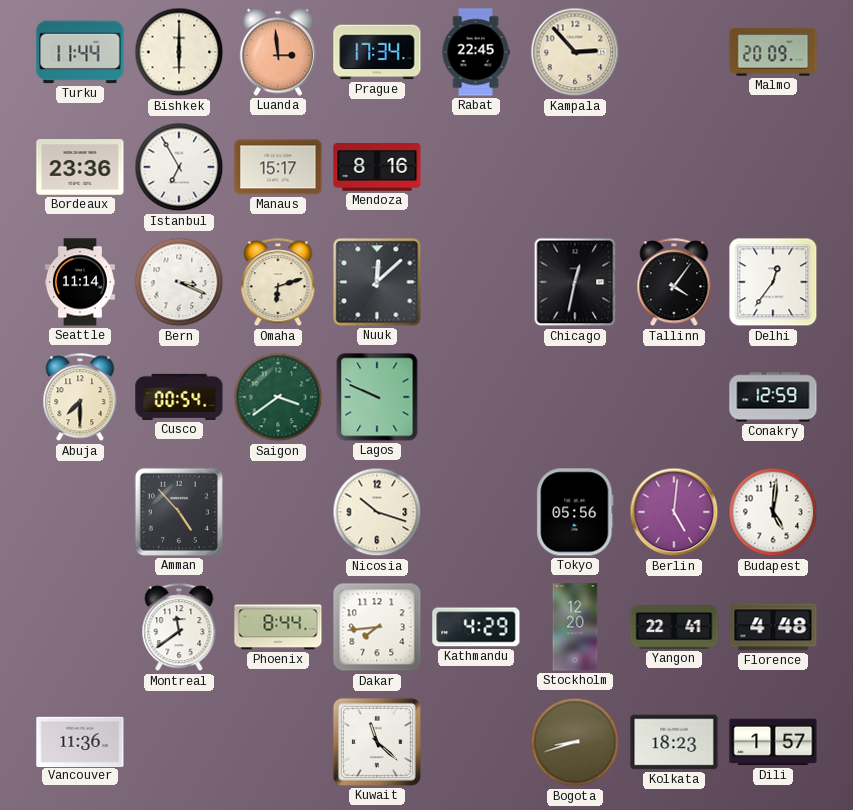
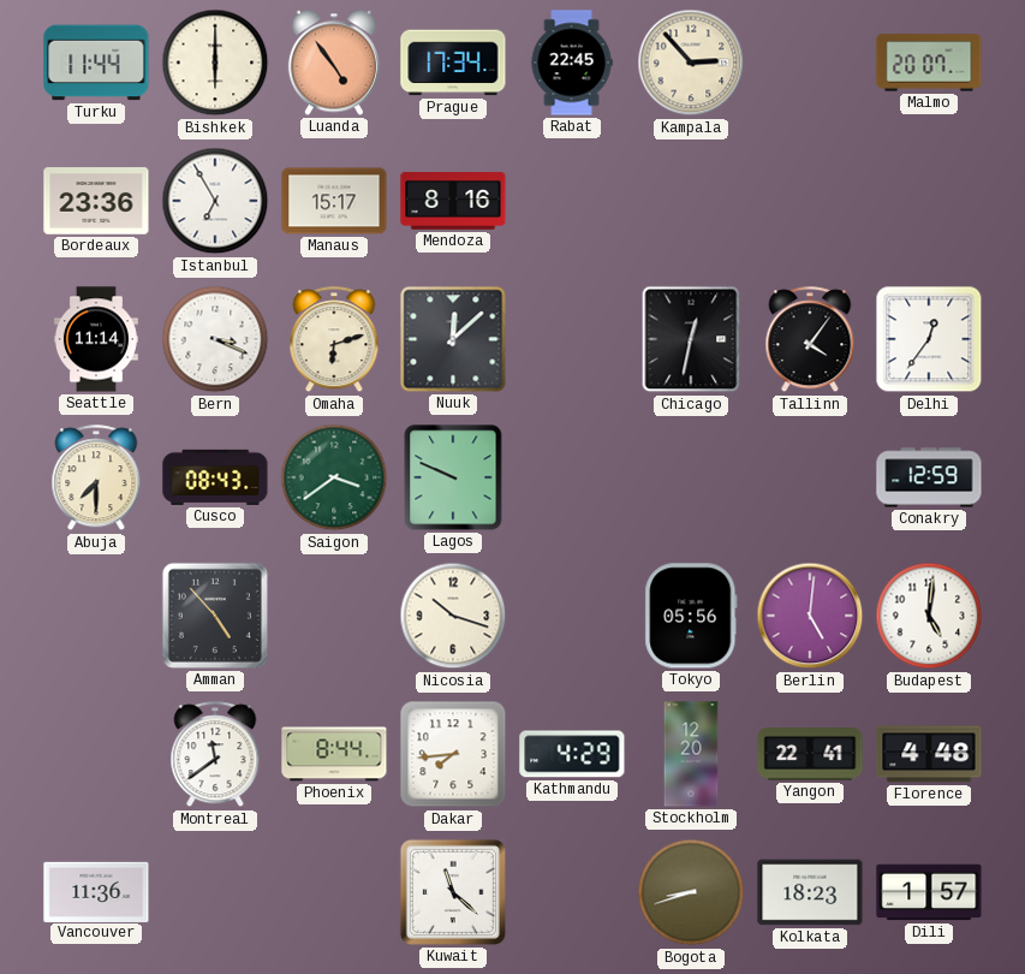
Luanda: 2:59 -> 4:54 (334, 63)
Malmo: 20:09 -> 20:07 (929, 63)
Cusco: 00:54 -> 08:43 (215, 477)
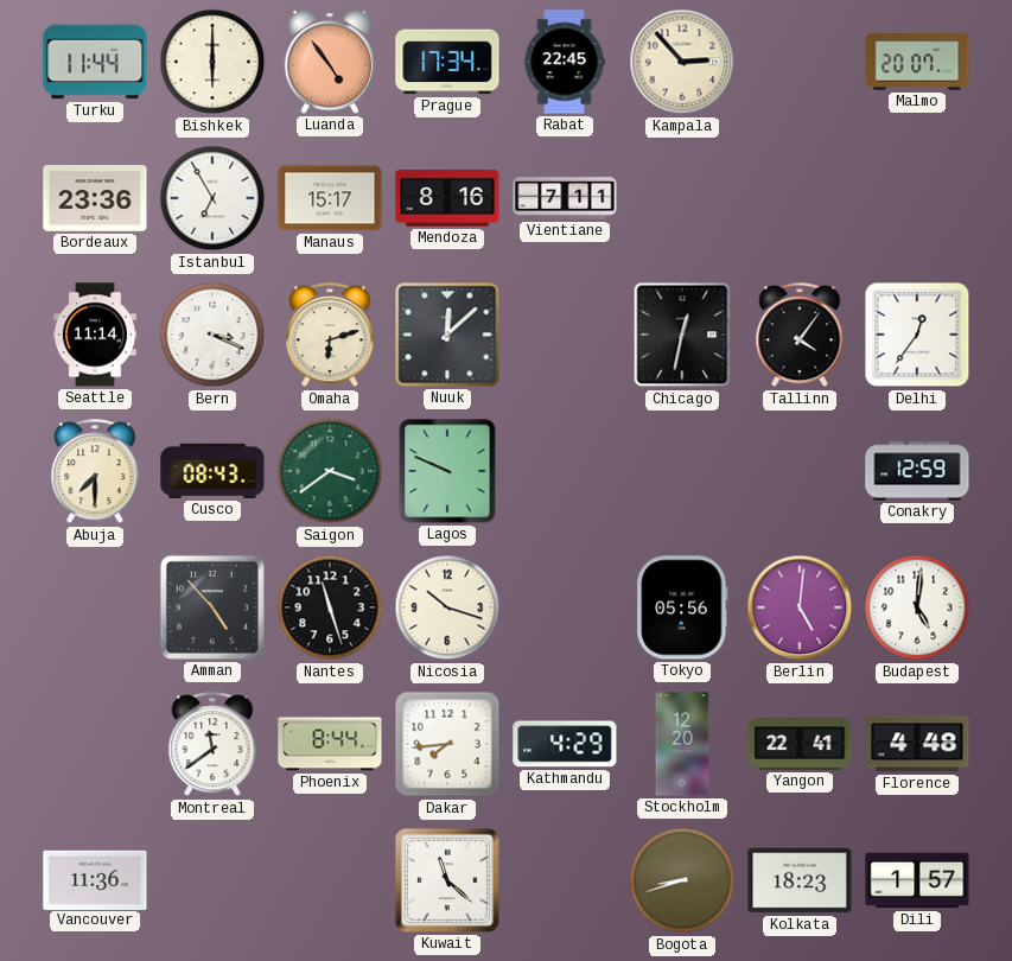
Vientiane: none -> 7:11 (565, 198)
Nantes: none -> 11:27 (330, 607)
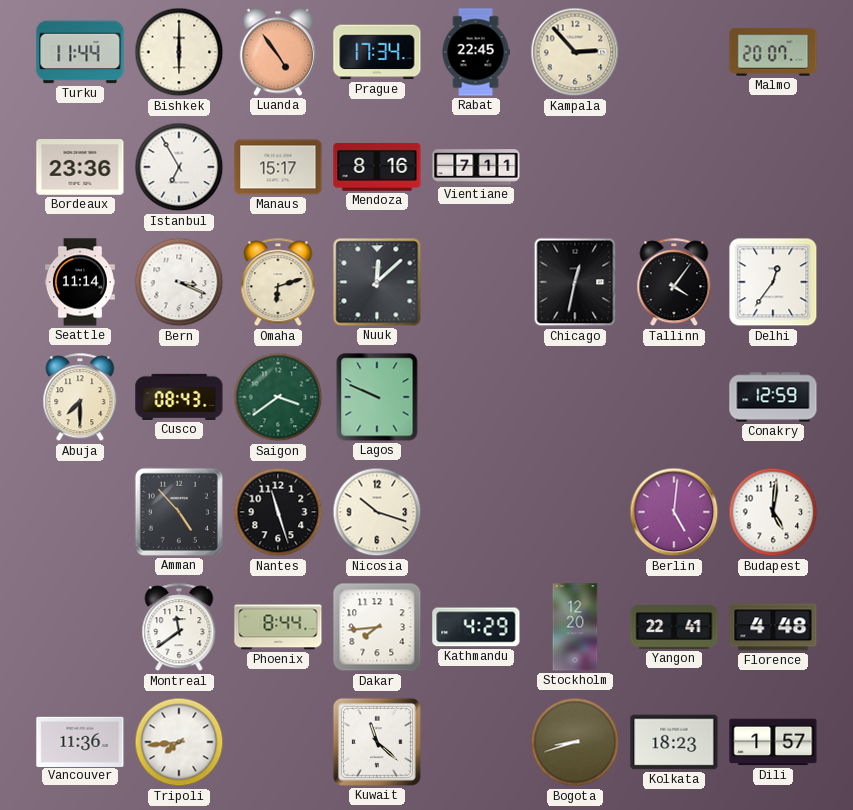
Tokyo: 05:56 -> none (682, 607)
Tripoli: none -> 7:44 (179, 742)
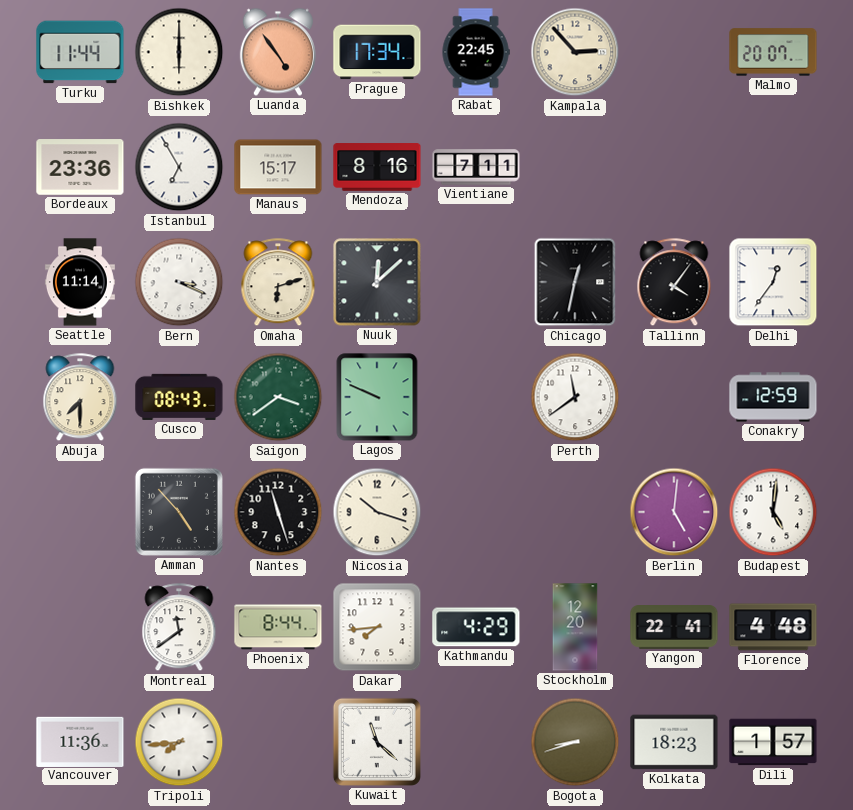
Perth: none -> 11:39 (575, 397)
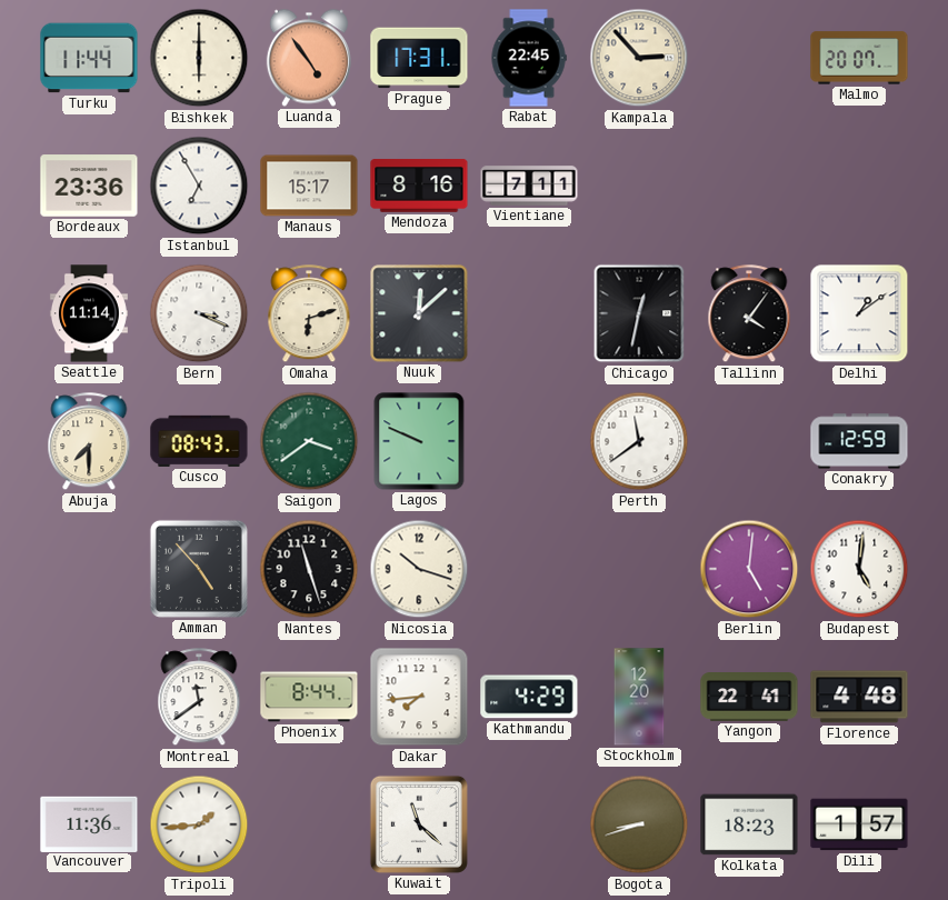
Prague: 17:34 -> 17:31 (419, 58)
Delhi: 12:36 -> 1:09 (859, 313)
Tripoli: 7:44 -> 1:44 (199, 824)
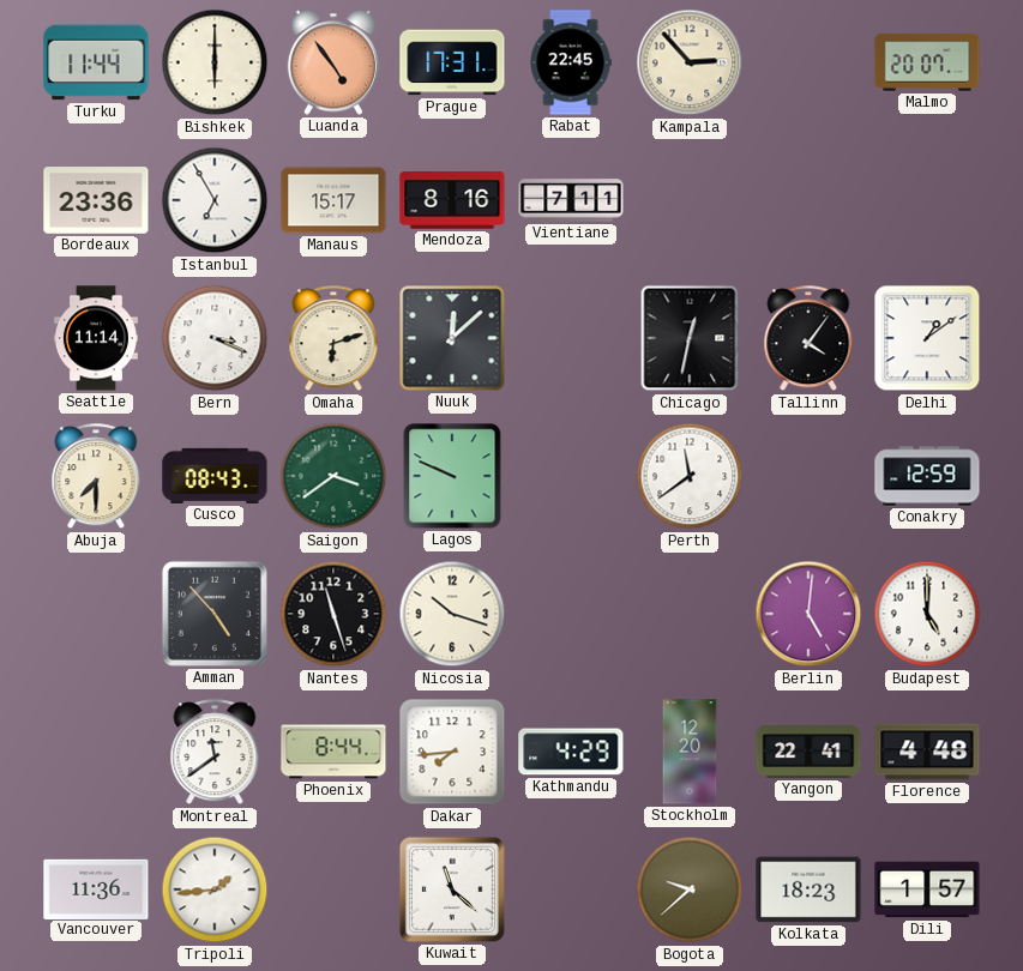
Budapest: 5:01 -> 5:00 (927, 614)
Bogota: 8:42 -> 9:38 (690, 889)
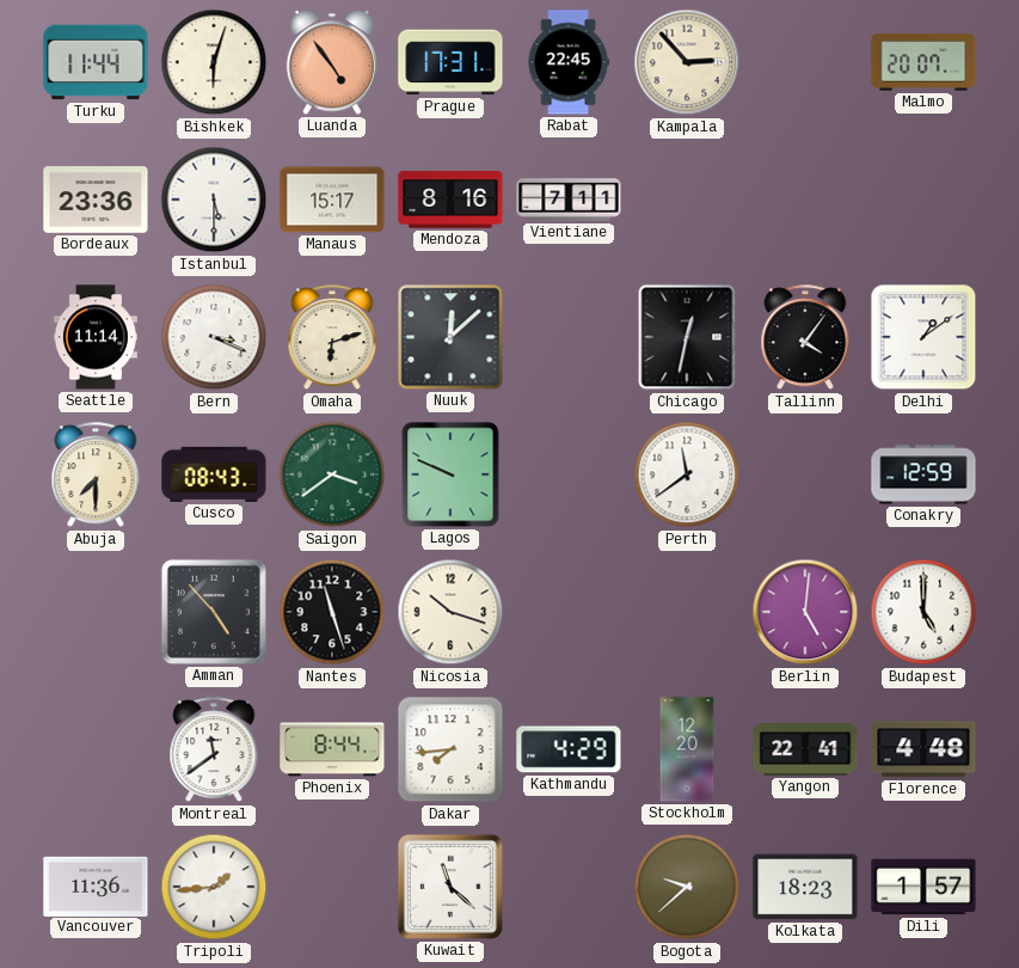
Bishkek: 6:00 -> 6:03 (214, 62)
Istanbul: 6:55 -> 5:30 (214, 200)
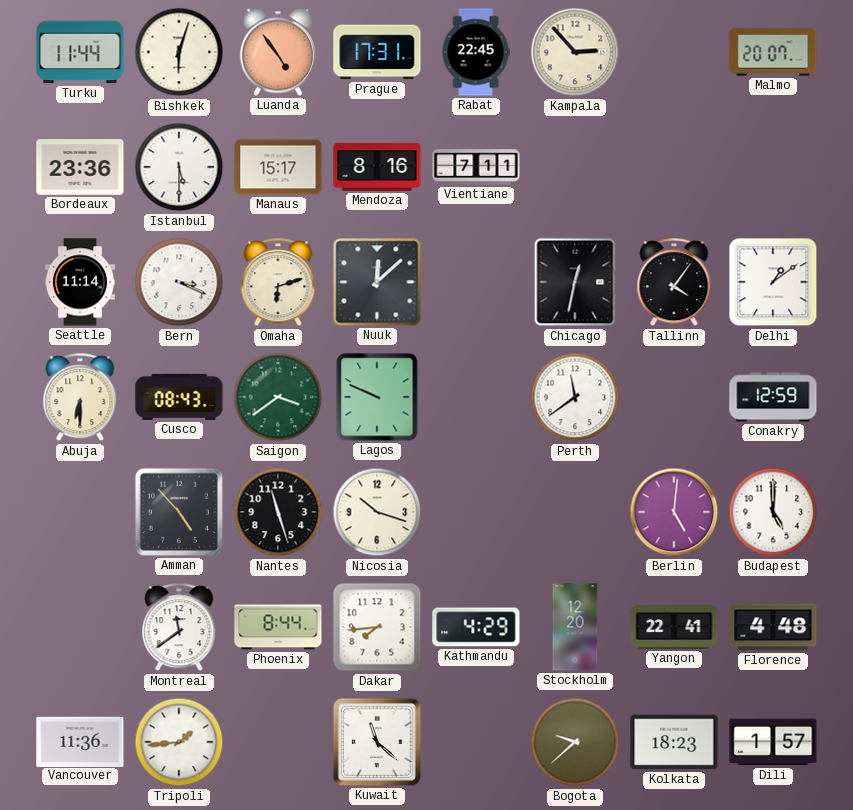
Abuja: 7:30 -> 6:30 (80, 398)
